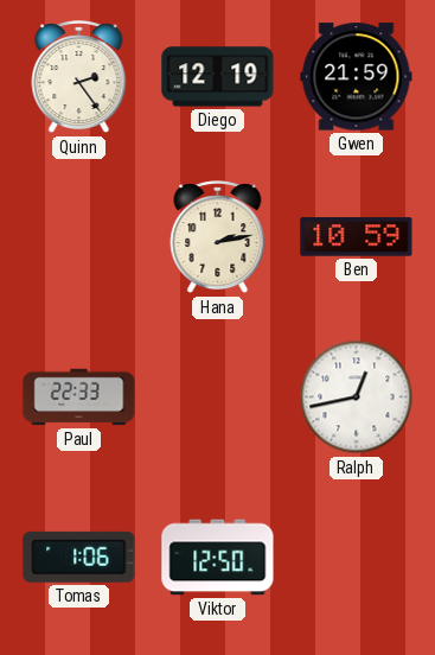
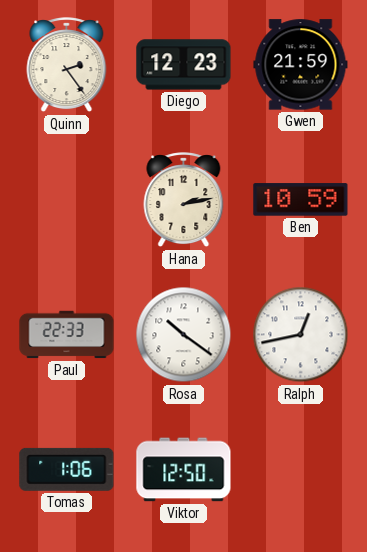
Diego: 12:19 -> 12:23 (184, 65)
Rosa: none -> 10:21 (184, 335)
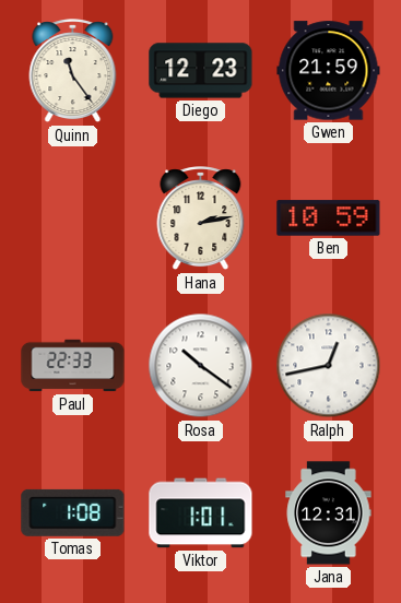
Quinn: 2:24 -> 11:24 (73, 71)
Tomas: 1:06 -> 1:08 (73, 512)
Viktor: 12:50 -> 1:01 (201, 513)
Jana: none -> 12:31 (329, 513)
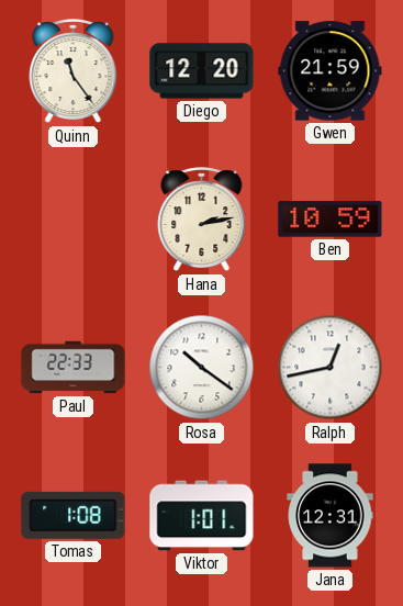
Diego: 12:23 -> 12:20 (202, 71)
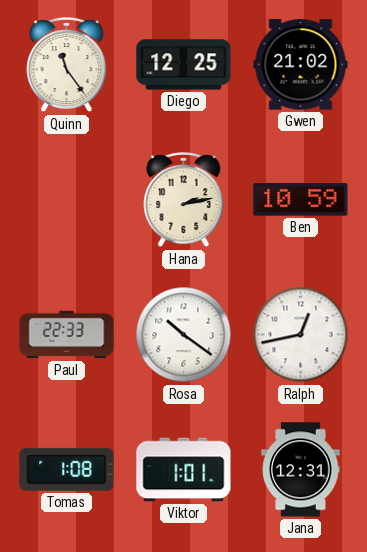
Diego: 12:20 -> 12:25 (184, 65)
Gwen: 21:59 -> 21:02 (301, 65)
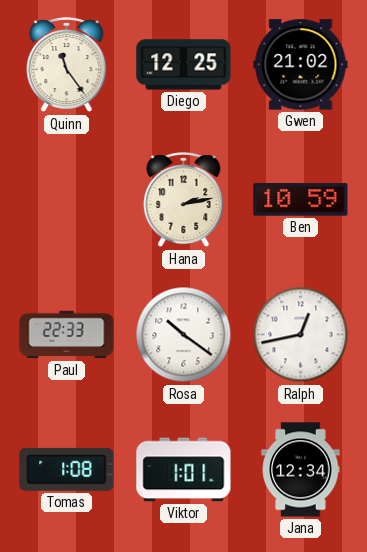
Jana: 12:31 -> 12:34 (301, 470)
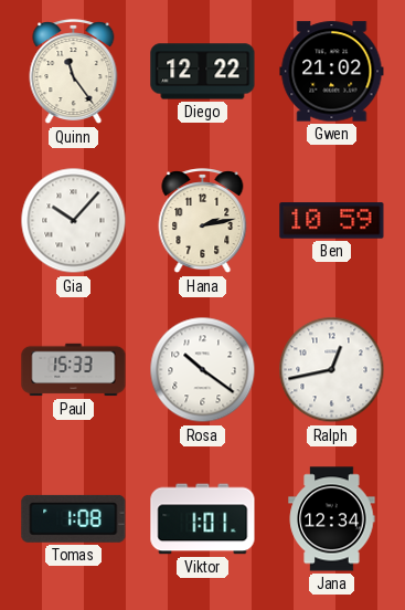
Diego: 12:25 -> 12:22 (203, 72)
Gia: none -> 10:07 (74, 221)
Paul: 22:33 -> 15:33 (74, 370)
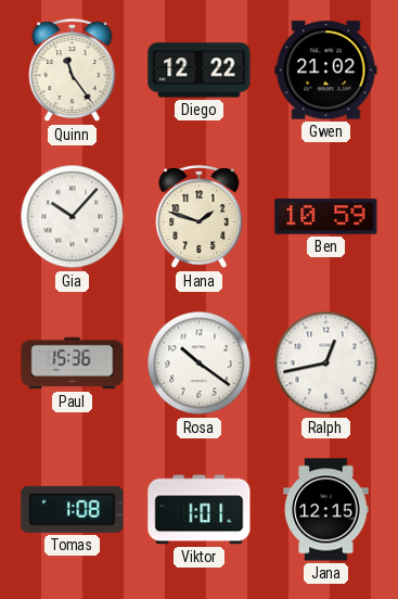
Hana: 2:13 -> 1:48 (200, 217)
Paul: 15:33 -> 15:36 (73, 364)
Jana: 12:34 -> 12:15 (326, 510)
